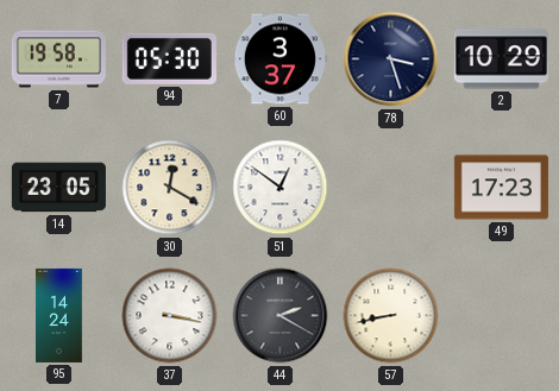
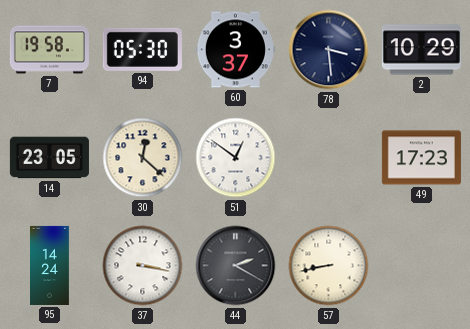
78: 3:27 -> 3:29 (329, 50)
30: 12:20 -> 12:22 (143, 158)
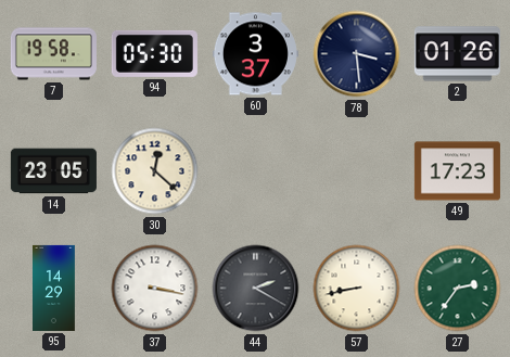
2: 10:29 -> 01:26 (457, 54)
51: 12:51 -> none (236, 158)
95: 14:24 -> 14:29 (54, 288)
27: none -> 2:36 (458, 289)
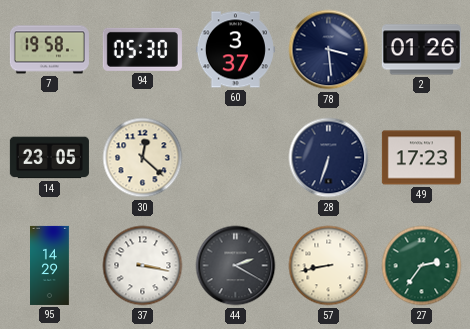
28: none -> 6:33 (329, 158)
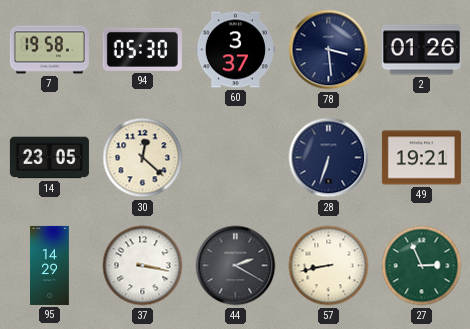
49: 17:23 -> 19:21 (421, 158)
27: 2:36 -> 2:56 (422, 266)
